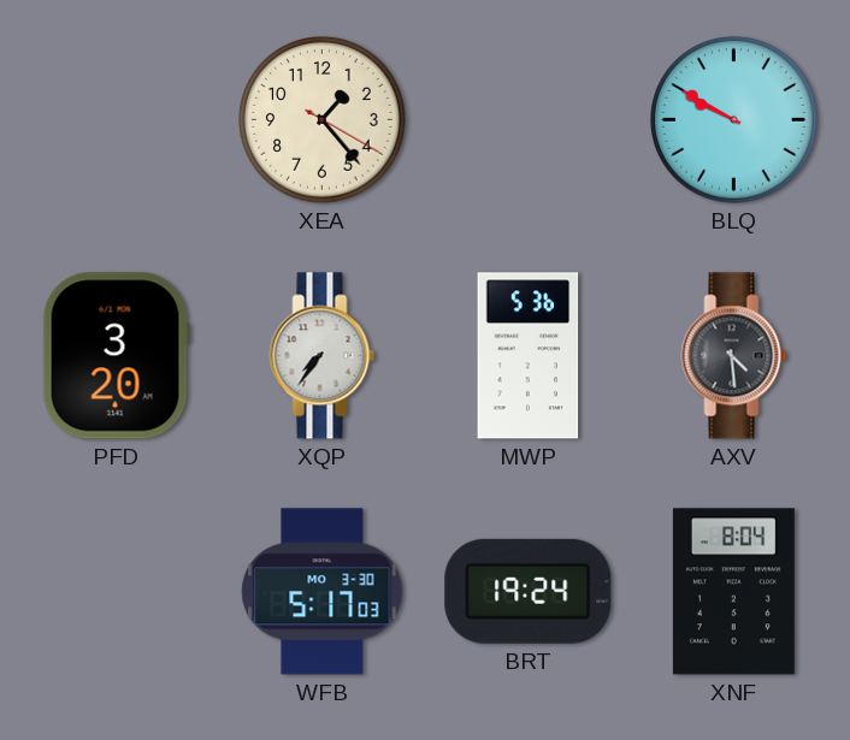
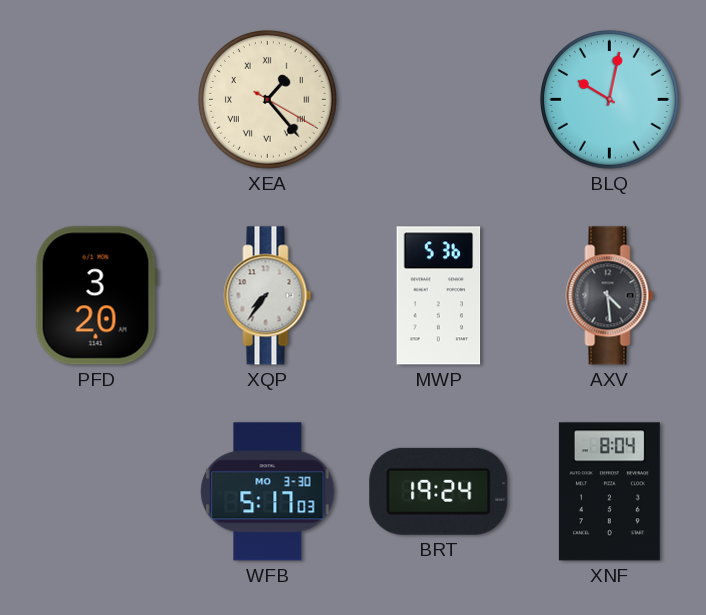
XEA numerals: Arabic -> Roman (268, 100)
BLQ: 9:50 -> 10:02 (610, 100)
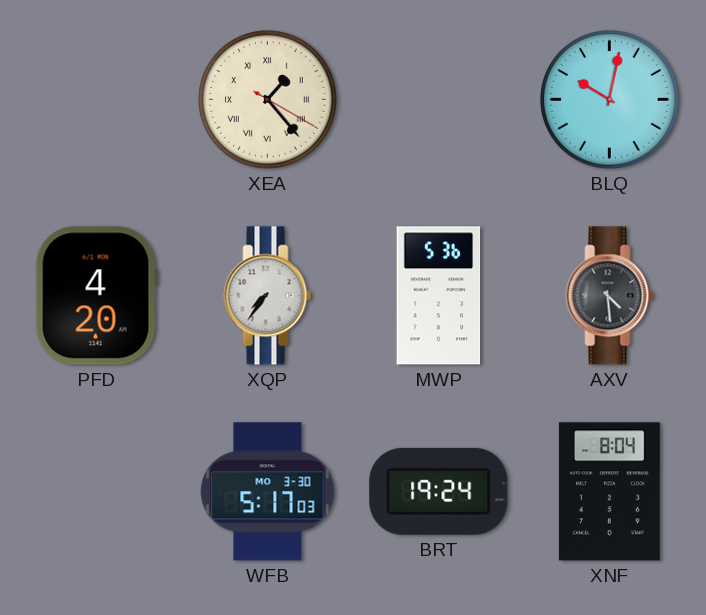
PFD: 3:20 -> 4:20 (96, 296)
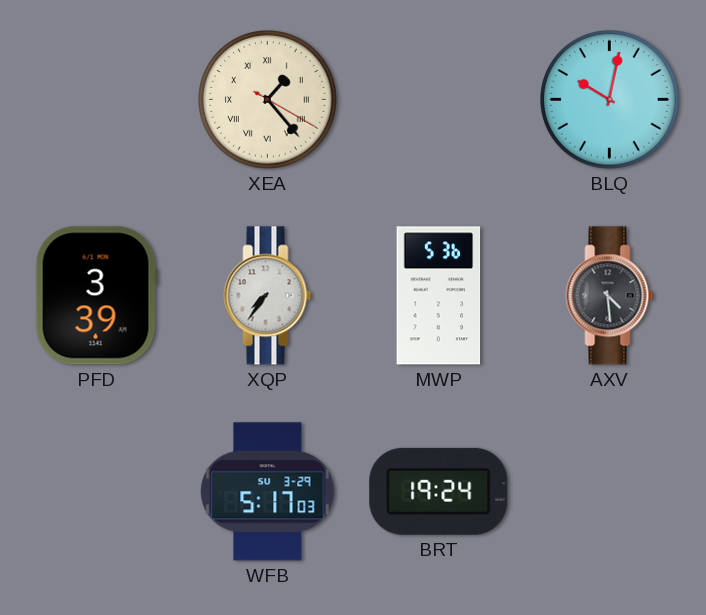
PFD: 4:20 -> 3:39 (96, 296)
WFB date: MO 3-30 -> SU 3-29 (268, 492)
XNF: 8:04 -> none (609, 492)
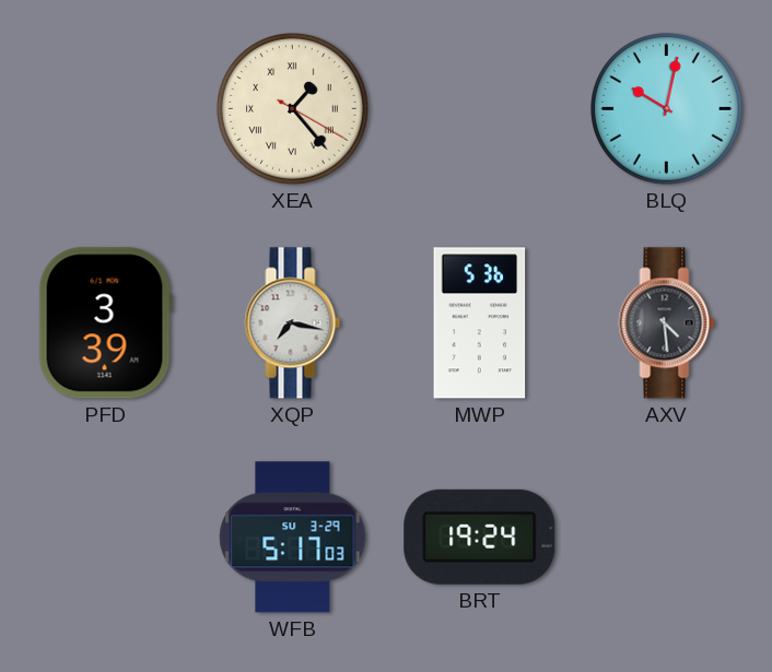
XQP: 7:36 -> 7:17 (293, 323)
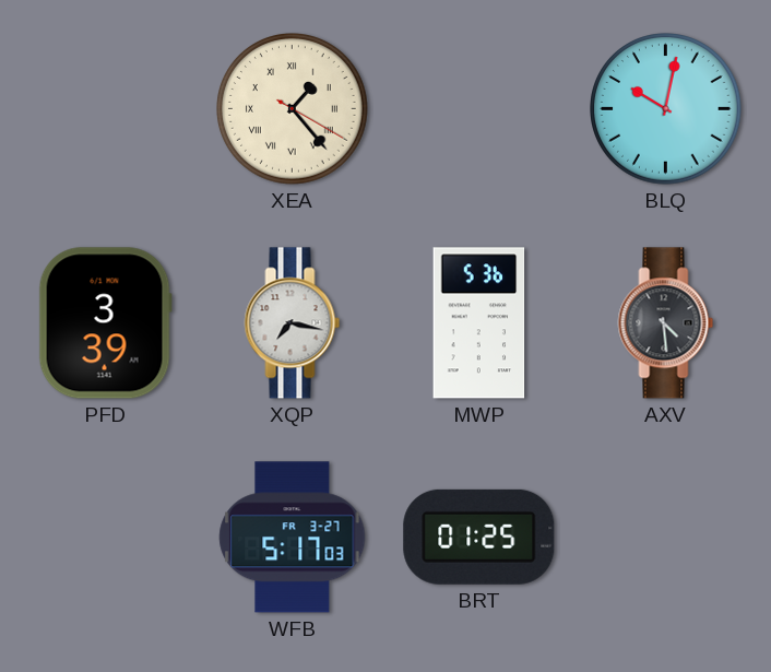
WFB date: SU 3-29 -> FR 3-27 (293, 538)
BRT: 19:24 -> 01:25 (479, 537)
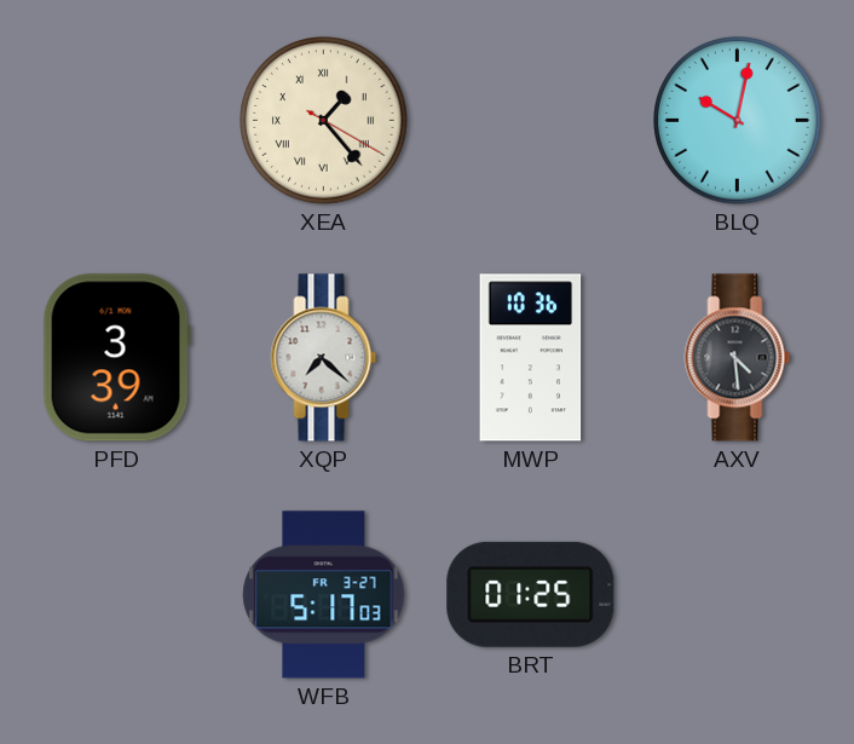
XQP: 7:17 -> 7:22 (324, 358)
MWP: 5:36 -> 10:36 (531, 358)
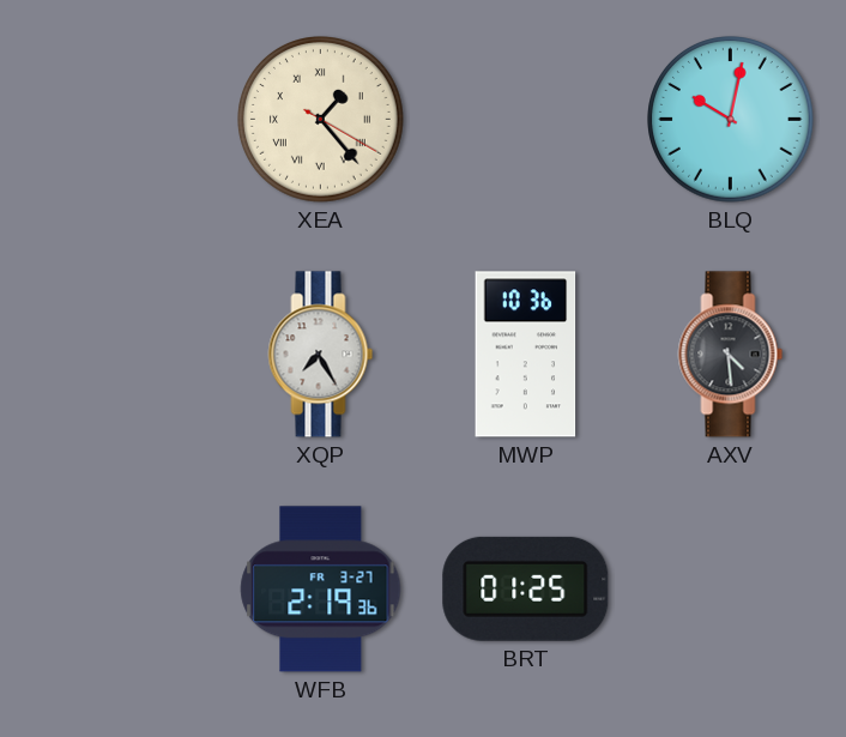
PFD: 3:39 -> none (116, 358)
XQP: 7:22 -> 7:25 (321, 355)
WFB: 5:17 -> 2:19 (321, 590)
